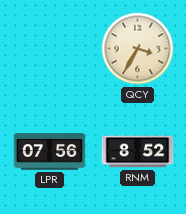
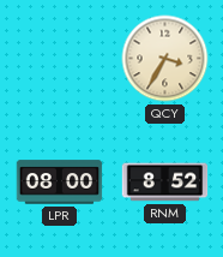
LPR: 07:56 -> 08:00 (60, 183)
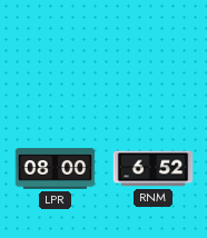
QCY: 3:35 -> none (165, 59)
RNM: 8:52 -> 6:52 (154, 169)
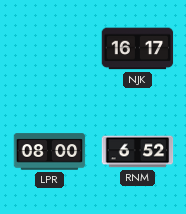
NJK: none -> 16:17 (138, 49)
